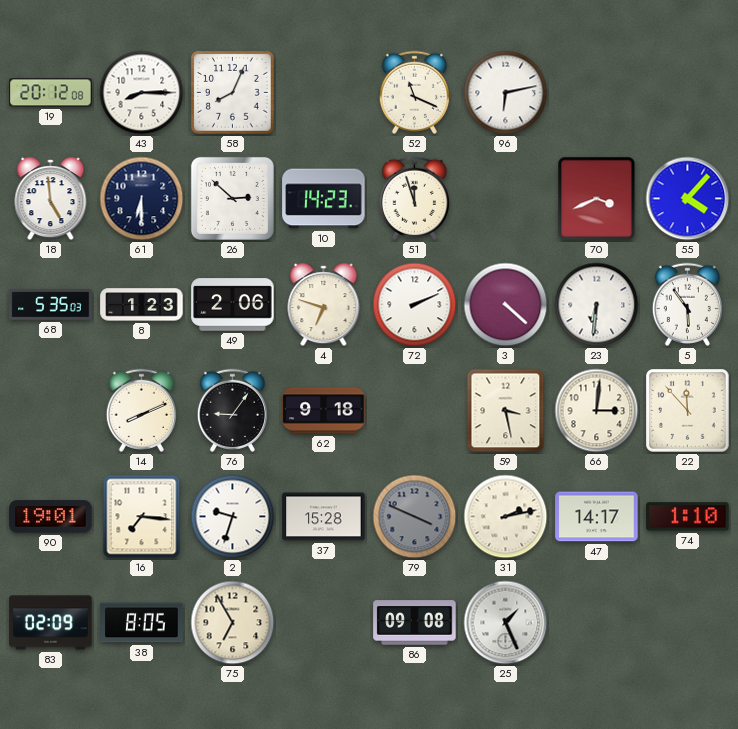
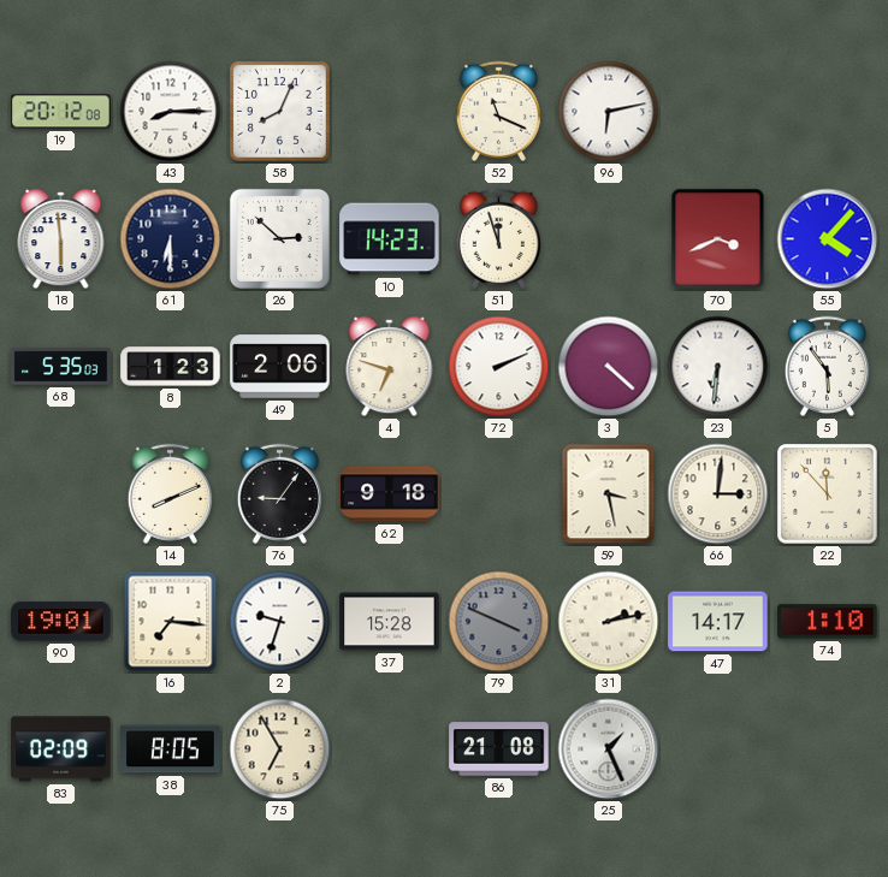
18: 4:59 -> 5:59 (61, 239)
86: 09:08 -> 21:08 (499, 749)
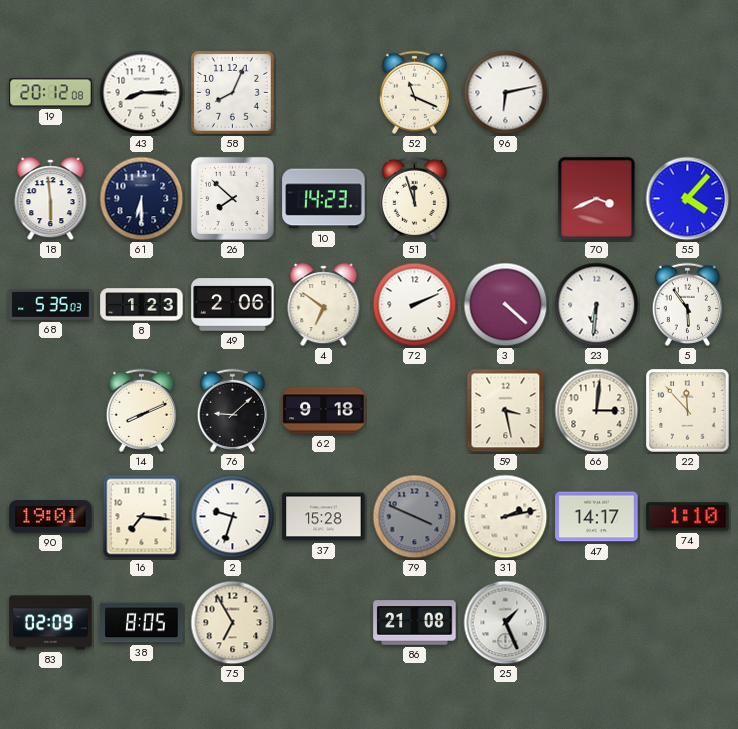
26: 2:52 -> 7:52 (232, 198)
4: 6:48 -> 6:51 (324, 305)
76: 9:06 -> 9:08 (232, 410)
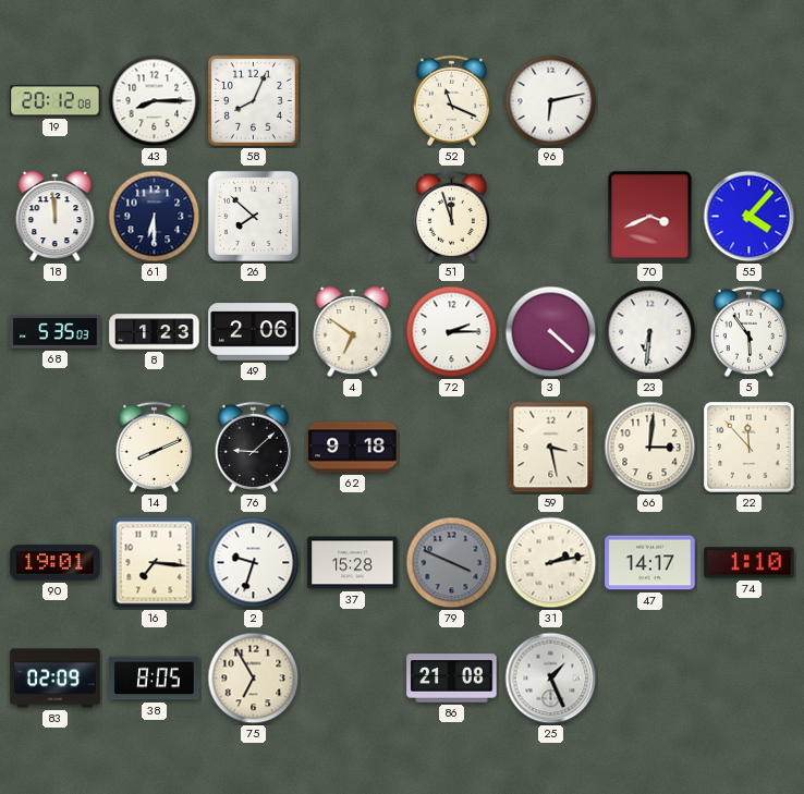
18: 5:59 -> 11:59 (56, 217)
10: 14:23 -> none (324, 199)
72: 2:11 -> 2:15 (452, 332)
